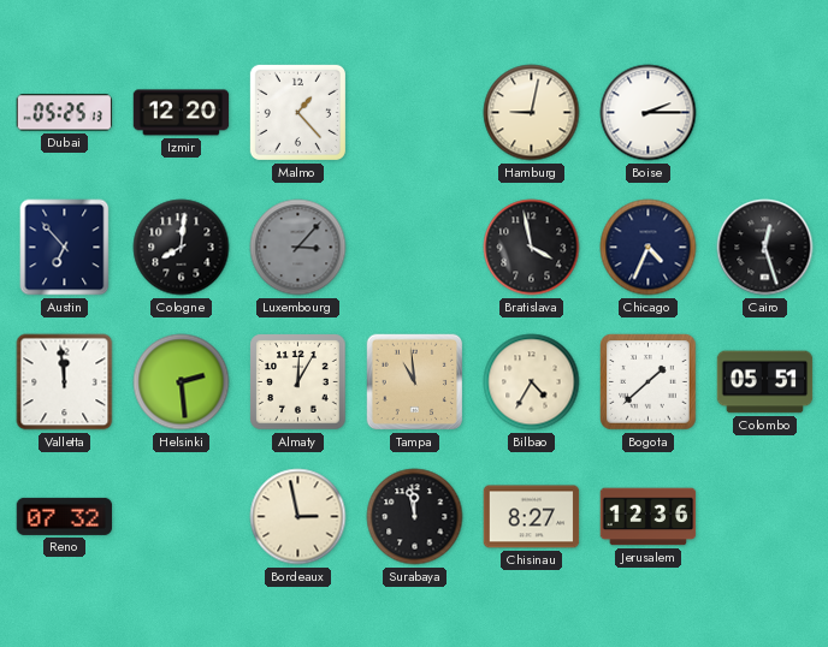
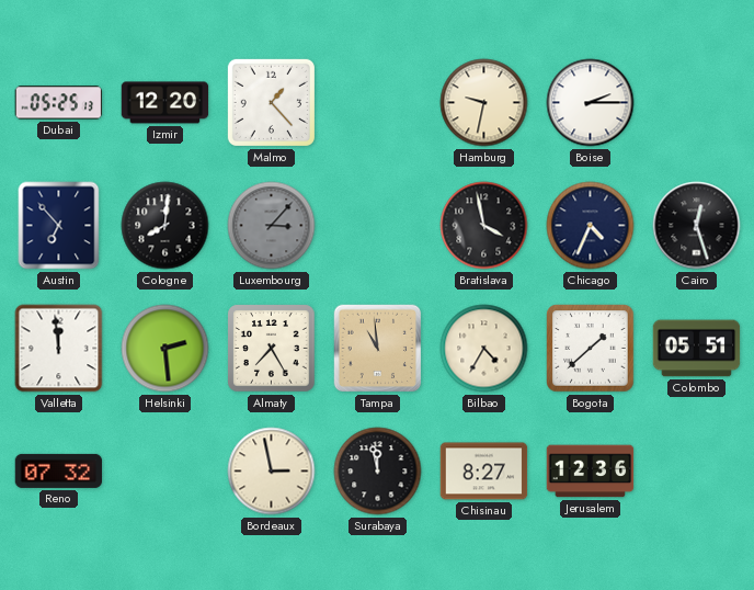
Hamburg: 9:02 -> 9:32 (484, 103)
Almaty: 12:05 -> 7:25 (272, 349)
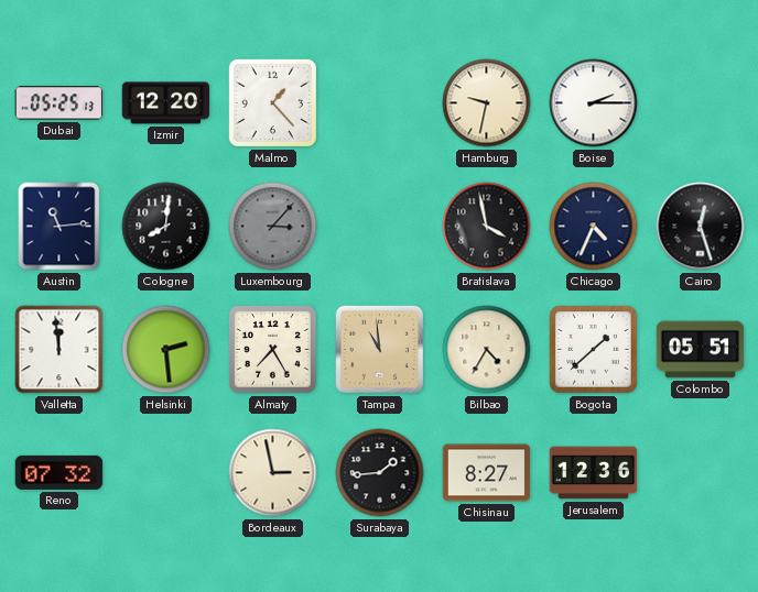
Austin: 6:53 -> 11:14 (59, 227)
Surabaya: 11:58 -> 1:44 (380, 473)
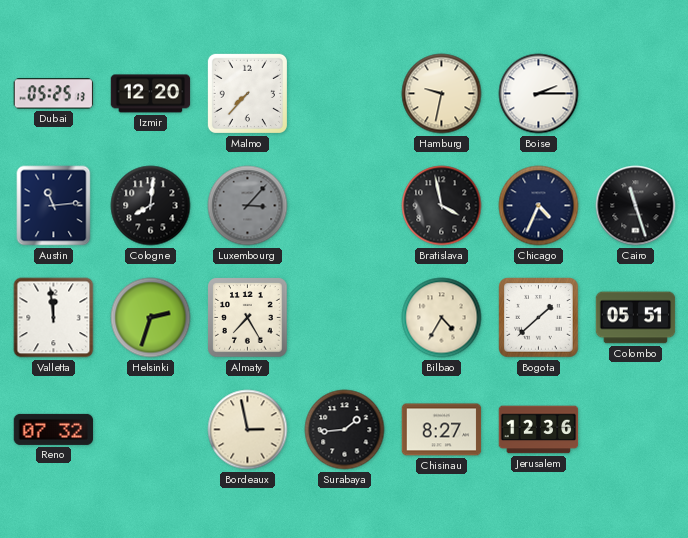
Malmo: 1:23 -> 7:37 (247, 93)
Cairo: 12:27 -> 11:27 (636, 206)
Helsinki: 2:29 -> 2:33 (151, 318)
Tampa: 10:59 -> none (380, 350)
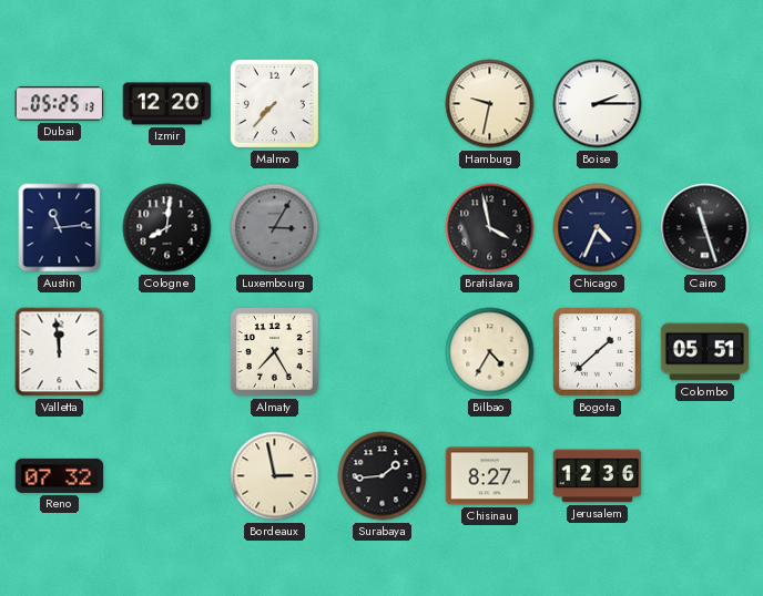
Luxembourg: 3:07 -> 3:05 (275, 228)
Helsinki: 2:33 -> none (151, 318)
